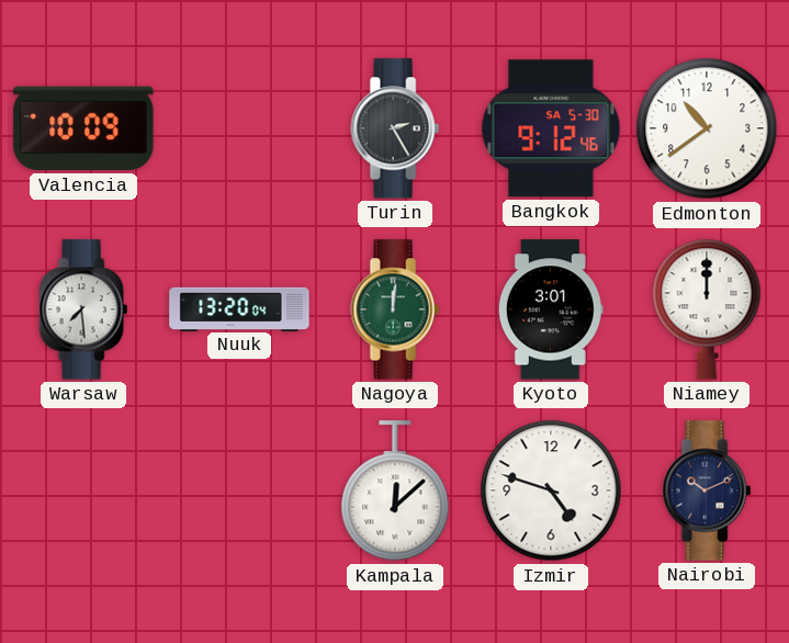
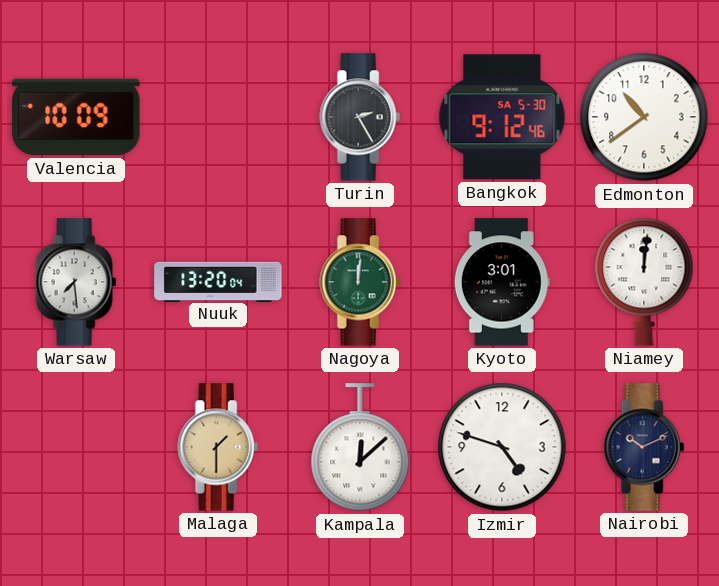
Niamey: 12:00 -> 12:01 (644, 282)
Malaga: none -> 1:30 (218, 447)
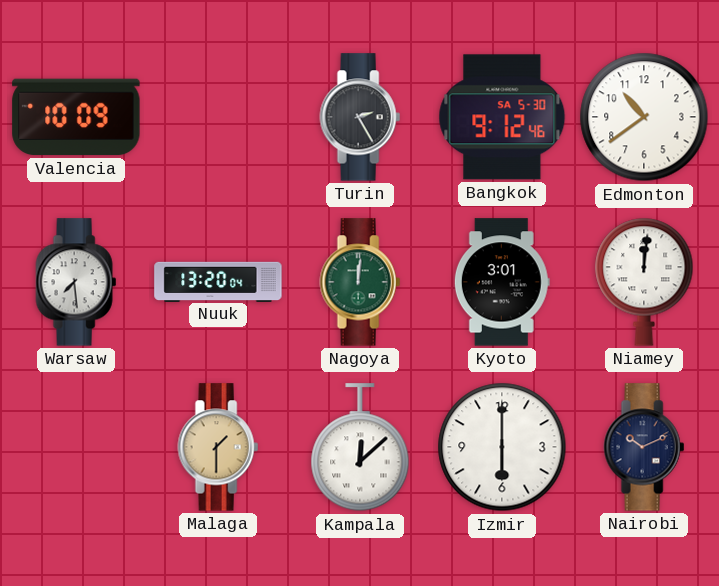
Izmir: 4:48 -> 6:00 (502, 447)
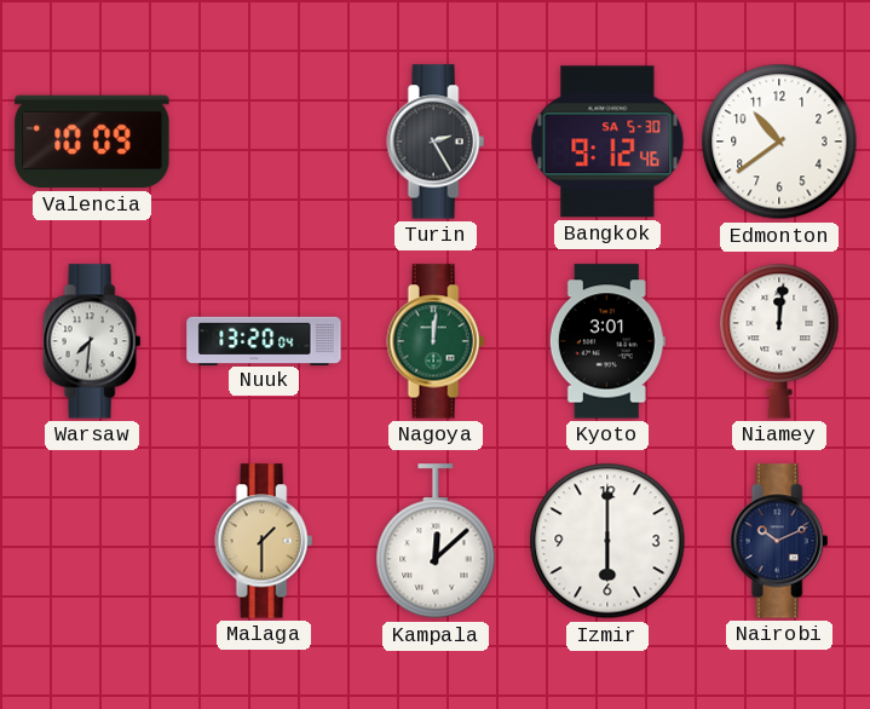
Warsaw: 7:29 -> 7:31 (92, 341)
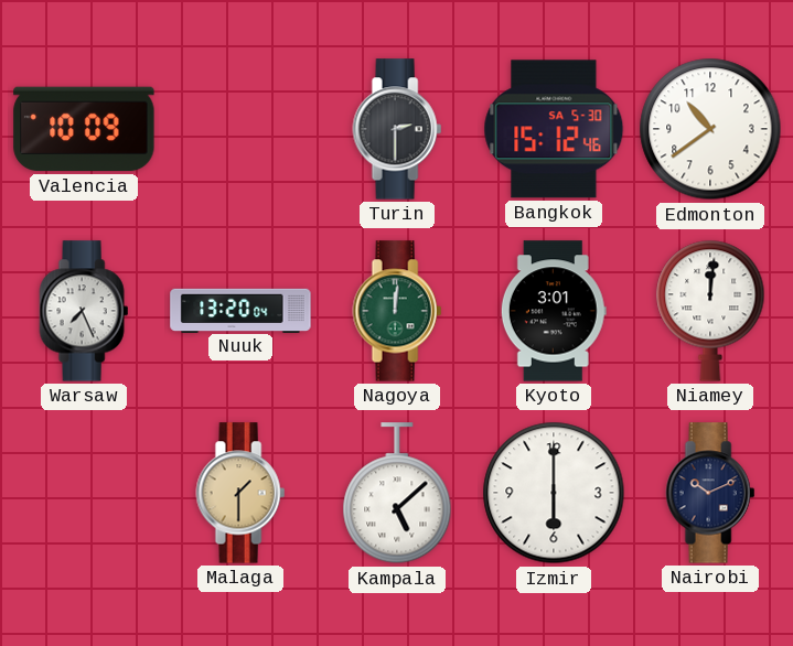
Turin: 2:25 -> 2:30 (397, 129)
Bangkok: 9:12 -> 15:12 (554, 129)
Warsaw: 7:31 -> 7:26 (84, 311)
Kampala: 12:08 -> 5:08 (397, 494)
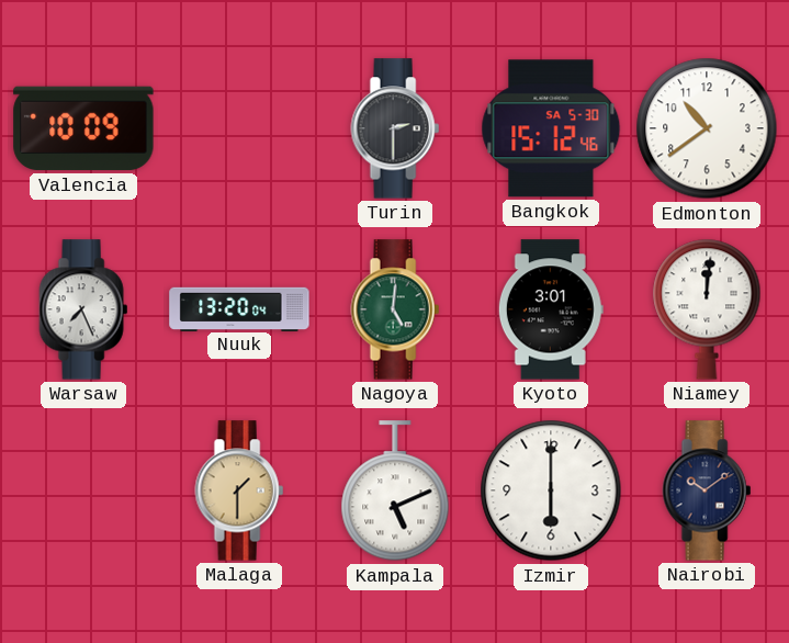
Nagoya: 12:01 -> 5:01 (395, 309)
Kampala: 5:08 -> 5:11 (395, 492)
Nairobi: 10:11 -> 10:09 (707, 490)
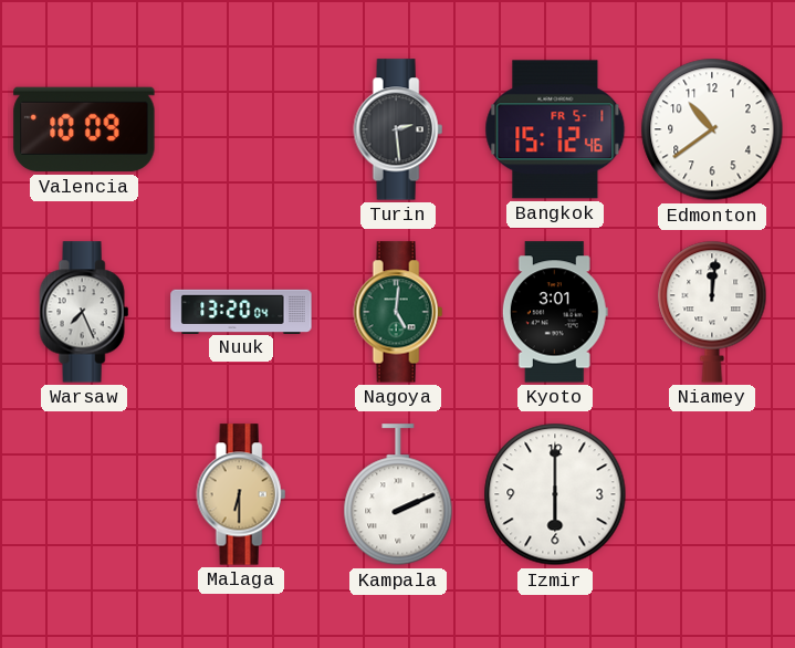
Turin: 2:30 -> 2:29 (398, 129)
Bangkok date: SA 5-30 -> FR 5-1 (555, 129)
Malaga: 1:30 -> 6:30 (241, 494)
Kampala: 5:11 -> 2:11 (398, 495)
Nairobi: 10:09 -> none (707, 490)
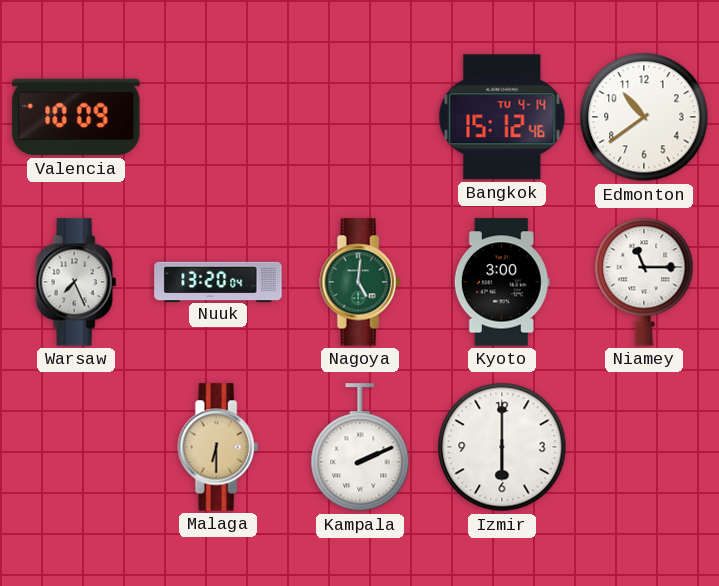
Turin: 2:29 -> none (398, 129)
Bangkok date: FR 5-1 -> TU 4-14 (502, 117)
Kyoto: 3:01 -> 3:00 (502, 282)
Niamey: 12:01 -> 11:15 (644, 282)
